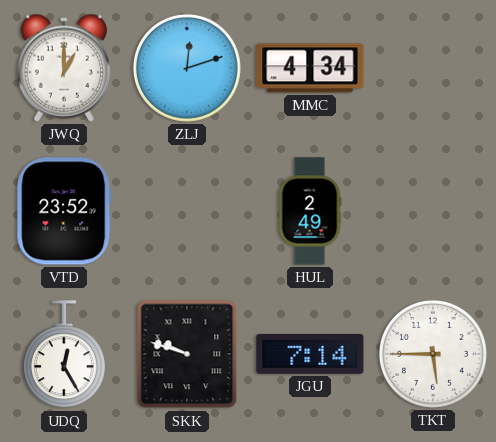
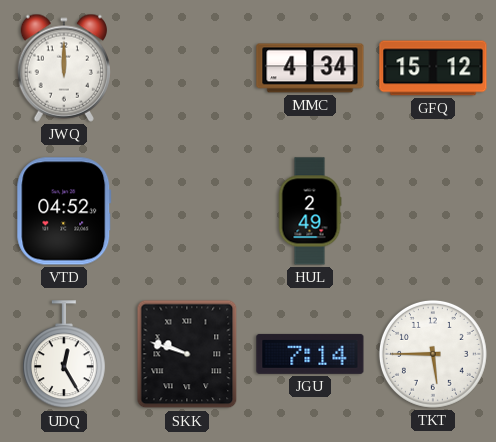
JWQ: 1:00 -> 12:00 (63, 68)
ZLJ: 12:12 -> none (187, 68)
GFQ: none -> 15:12 (433, 68)
VTD: 23:52 -> 04:52 (64, 211)
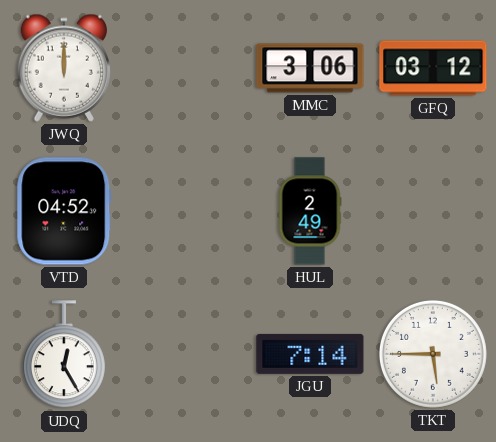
MMC: 4:34 -> 3:06 (310, 68)
GFQ: 15:12 -> 03:12 (433, 68)
SKK: 9:48 -> none (187, 354)
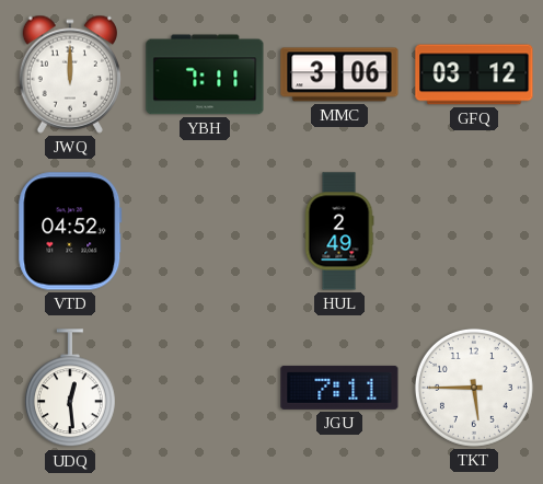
YBH: none -> 7:11 (205, 74)
UDQ: 12:25 -> 12:29 (70, 389)
JGU: 7:14 -> 7:11 (339, 388)
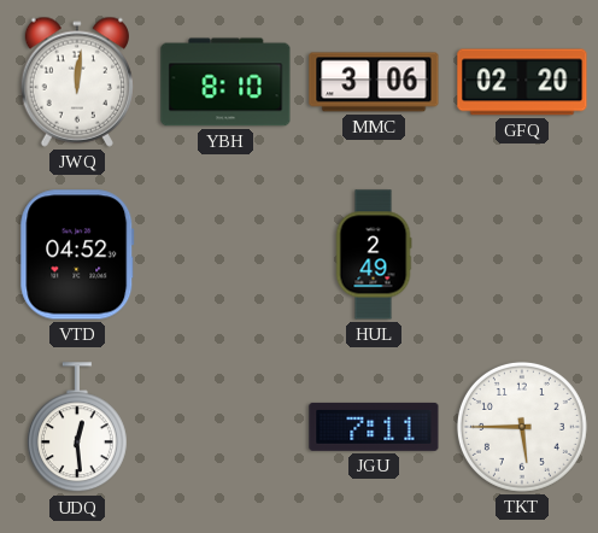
JWQ: 12:00 -> 12:01 (76, 82)
YBH: 7:11 -> 8:10 (225, 82)
GFQ: 03:12 -> 02:20 (522, 82)
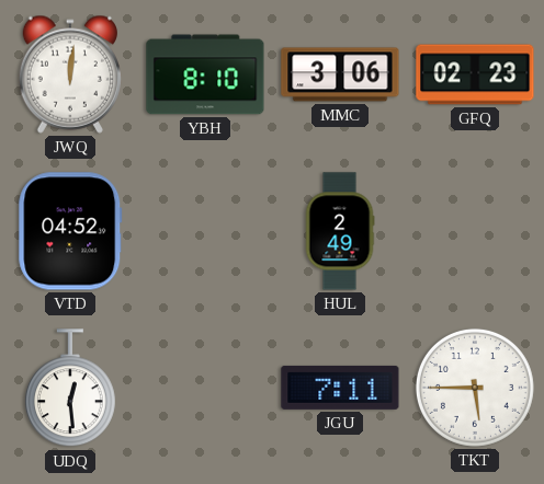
GFQ: 02:20 -> 02:23 (475, 74)
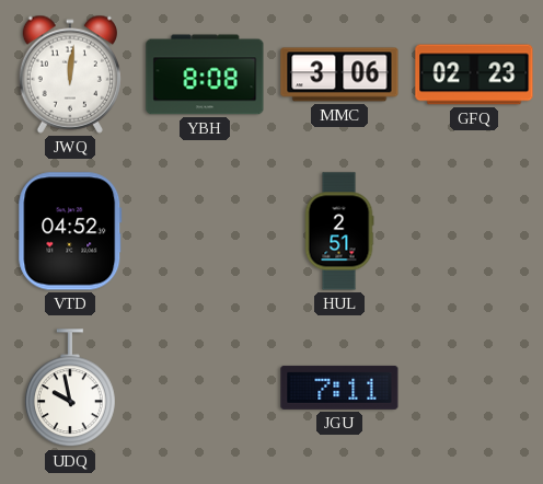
YBH: 8:10 -> 8:08 (205, 74)
HUL: 2:49 -> 2:51 (339, 231)
UDQ: 12:29 -> 9:58 (70, 389)
TKT: 5:45 -> none (475, 388)
